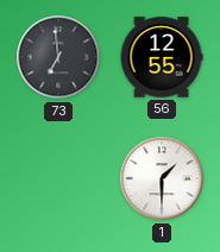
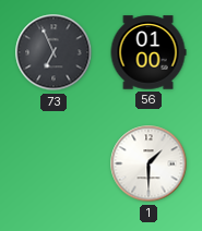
73: 6:59 -> 6:56 (54, 52)
56: 12:55 -> 01:00 (148, 52)
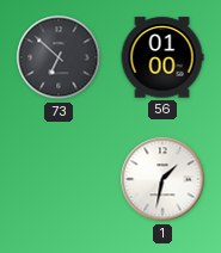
73: 6:56 -> 6:52 (59, 57)
1: 1:30 -> 1:32 (162, 179)
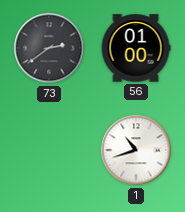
73: 6:52 -> 2:39 (49, 48)
1: 1:32 -> 10:42 (136, 150)
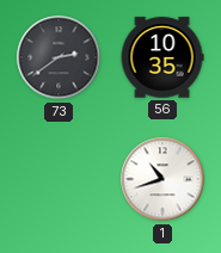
56: 01:00 -> 10:35 (162, 57)
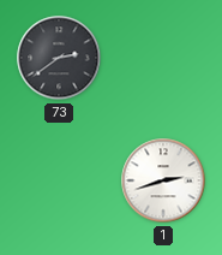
56: 10:35 -> none (162, 57)
1: 10:42 -> 2:42 (163, 180)
